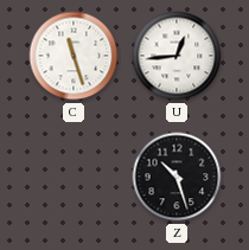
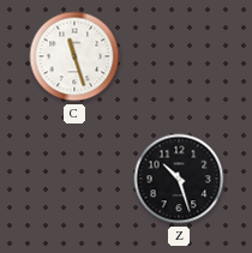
U: 12:44 -> none (177, 56)
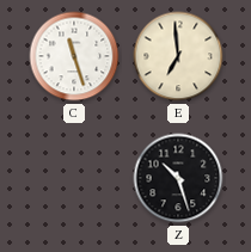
E: none -> 6:59 (178, 56)
